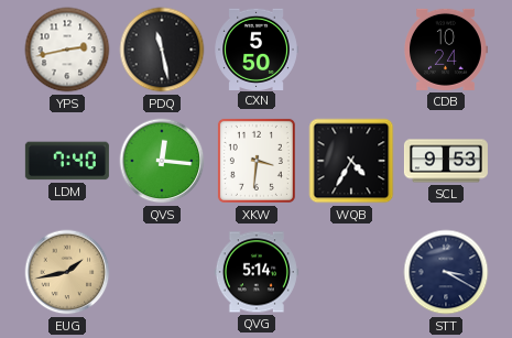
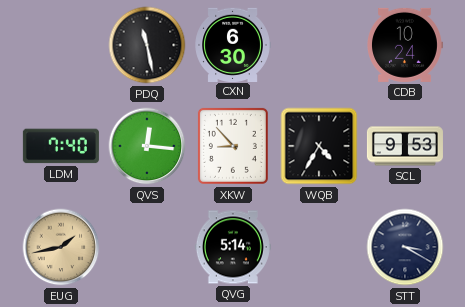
YPS: 2:43 -> none (67, 50)
CXN: 5:50 -> 6:30 (233, 44)
XKW: 3:31 -> 8:53 (233, 146)
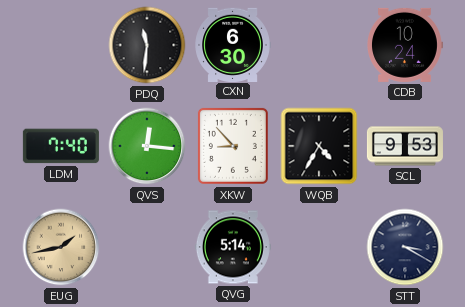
PDQ: 11:28 -> 11:31 (147, 45)
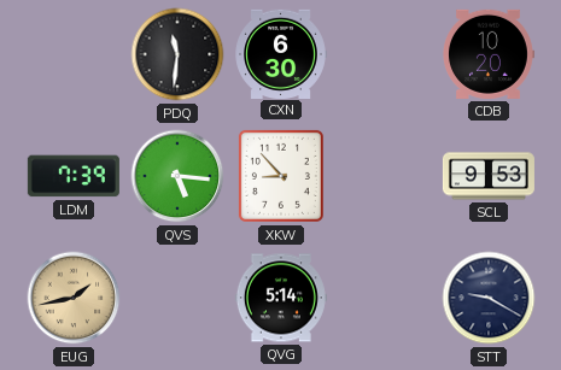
CDB: 10:24 -> 10:20 (489, 54)
LDM: 7:40 -> 7:39 (74, 176)
QVS: 12:16 -> 5:16 (177, 176)
WQB: 4:35 -> none (319, 146)
STT: 3:20 -> 9:20 (489, 298)
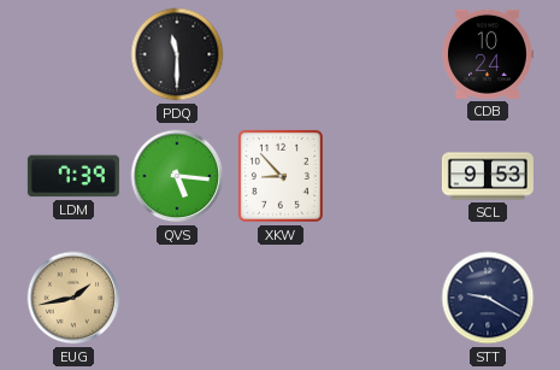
PDQ: 11:31 -> 11:30 (177, 54)
CXN: 6:30 -> none (281, 53)
CDB: 10:20 -> 10:24 (488, 54)
QVG: 5:14 -> none (281, 298)
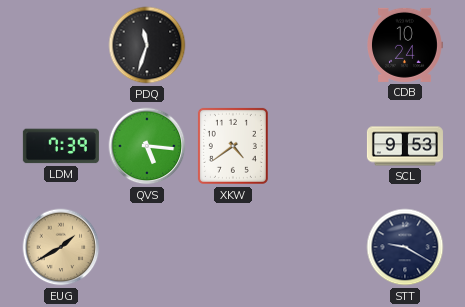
PDQ: 11:30 -> 11:33 (147, 45)
XKW: 8:53 -> 4:39 (233, 146)
EUG: 1:43 -> 1:40 (61, 247)
